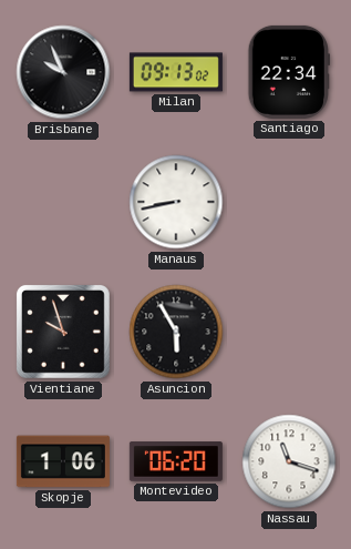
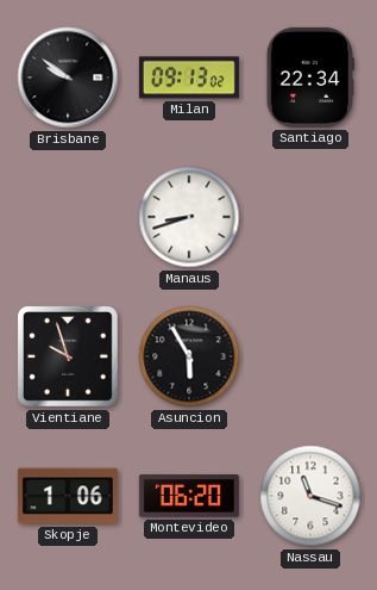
Brisbane: 9:56 -> 9:51 (68, 77)
Manaus: 8:43 -> 8:42 (189, 217)
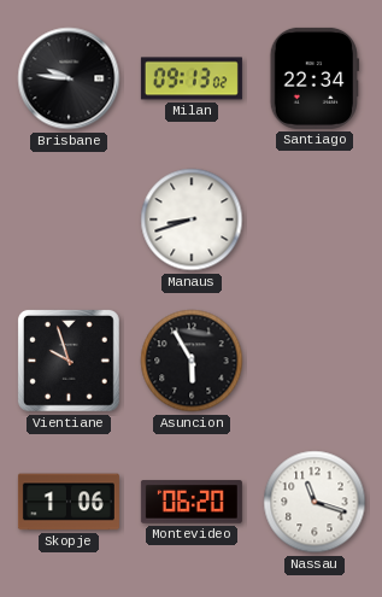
Brisbane: 9:51 -> 9:46 (69, 78)
